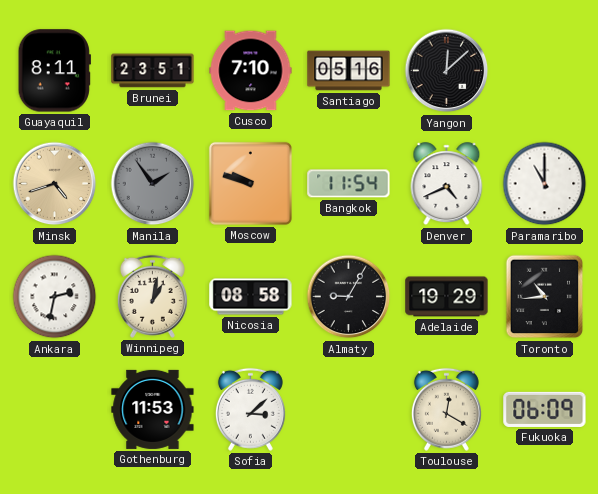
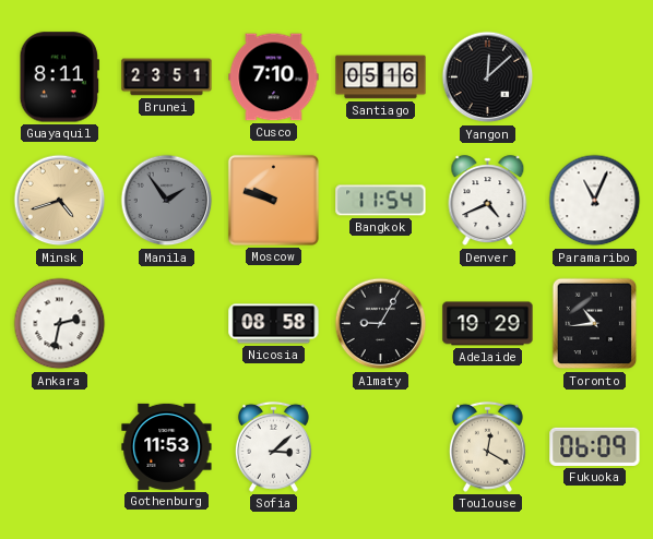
Paramaribo: 11:00 -> 11:04 (595, 201)
Winnipeg: 1:02 -> none (152, 296)
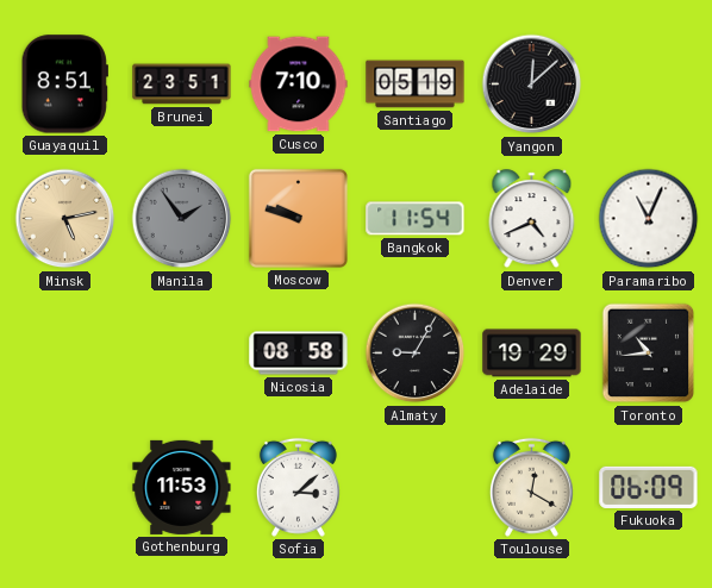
Guayaquil: 8:11 -> 8:51 (64, 85)
Santiago: 05:16 -> 05:19 (416, 85)
Minsk: 4:42 -> 5:13 (65, 219)
Ankara: 2:32 -> none (60, 324)
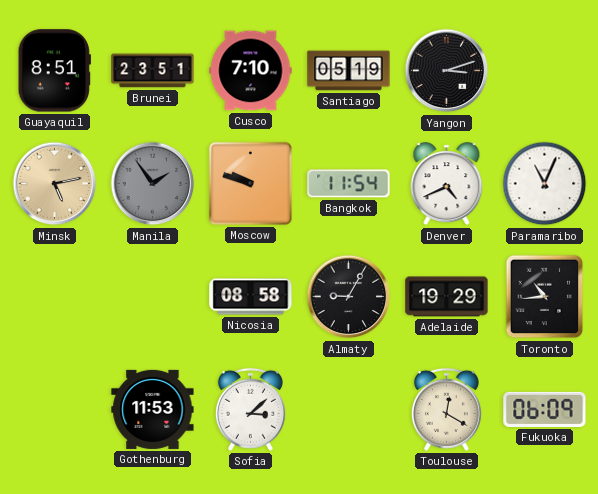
Yangon: 12:08 -> 3:12 (447, 71)
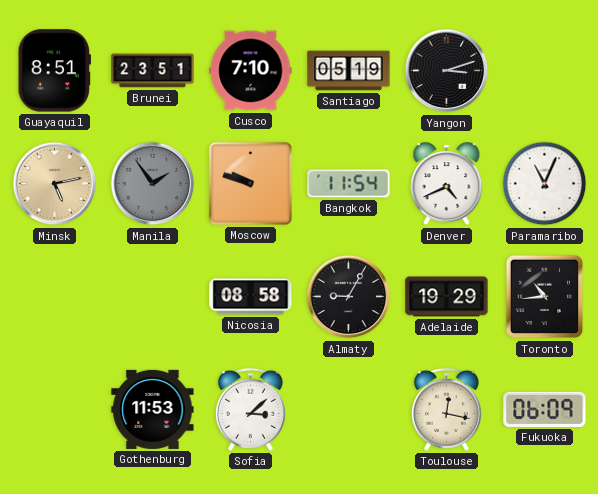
Toulouse: 12:20 -> 12:17 (446, 409)
